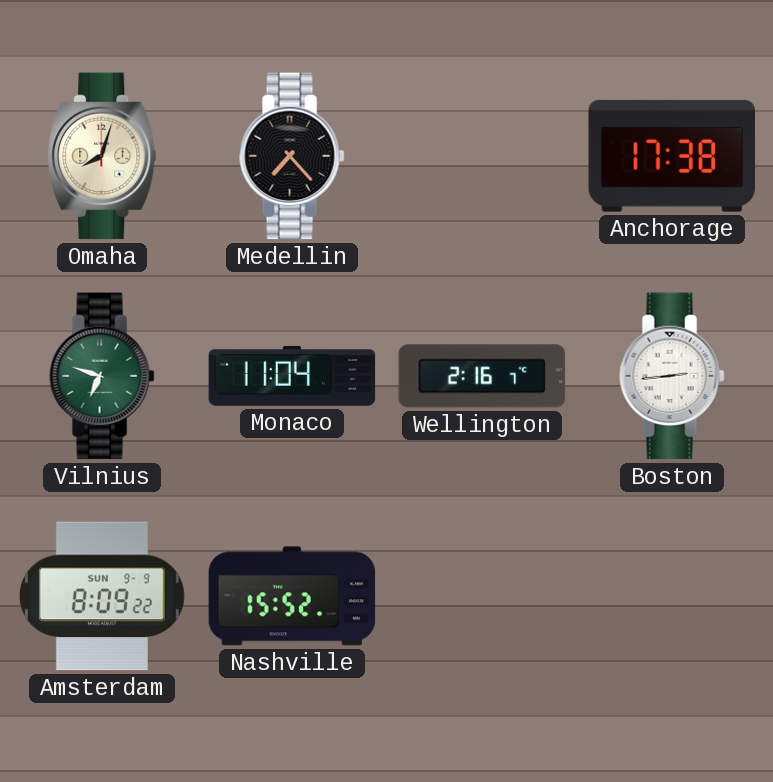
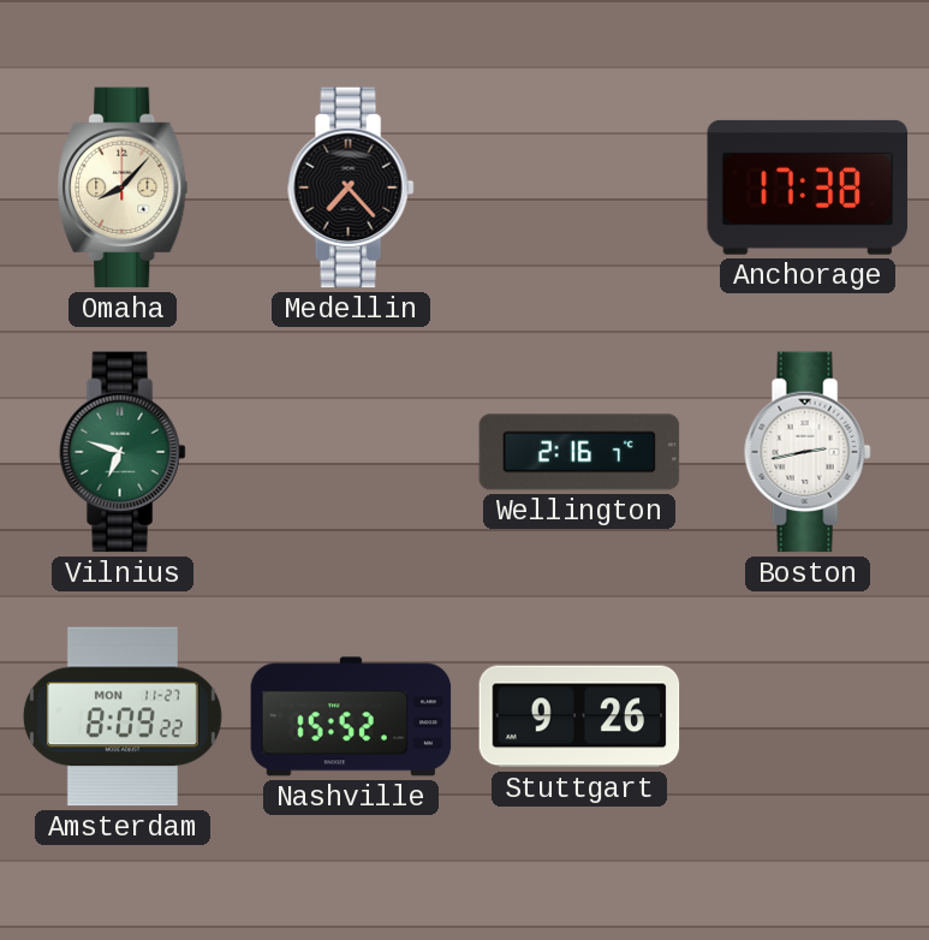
Omaha: 8:03 -> 8:07 (123, 188)
Monaco: 11:04 -> none (292, 377)
Boston: 2:44 -> 2:43 (808, 452)
Amsterdam date: SUN 9-9 -> MON 11-27 (123, 716)
Stuttgart: none -> 9:26 (579, 716)
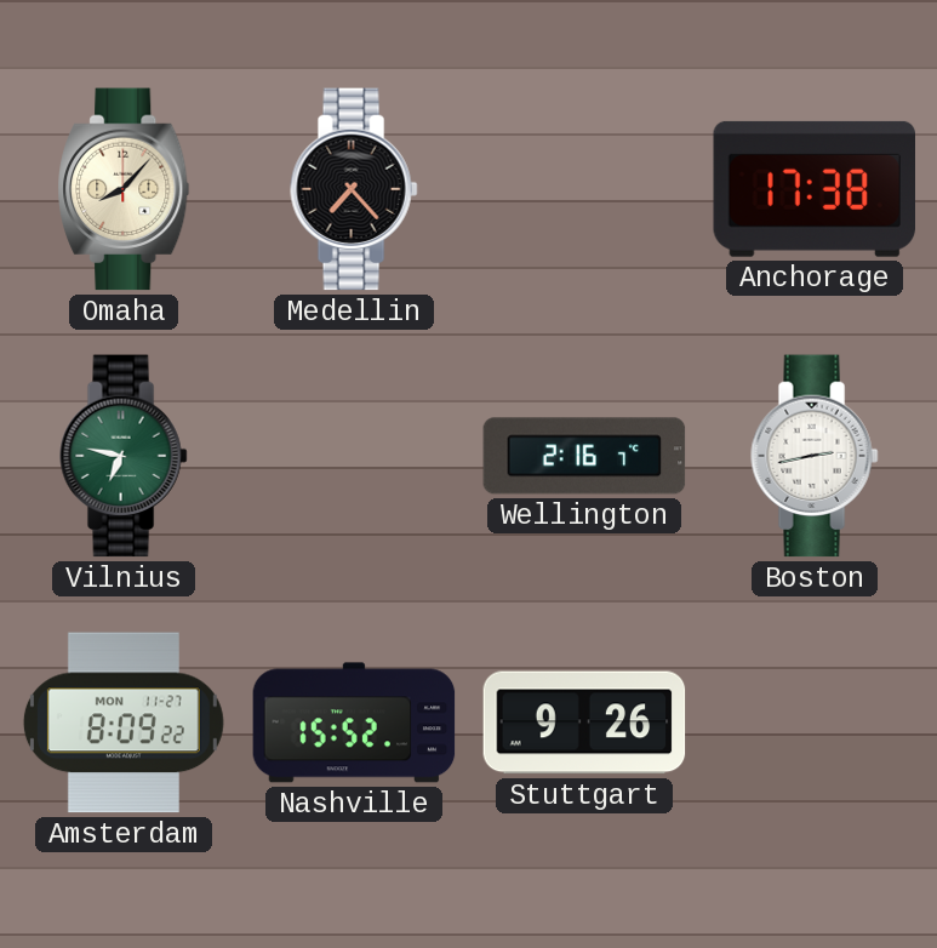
Vilnius: 6:48 -> 6:47 (124, 456)
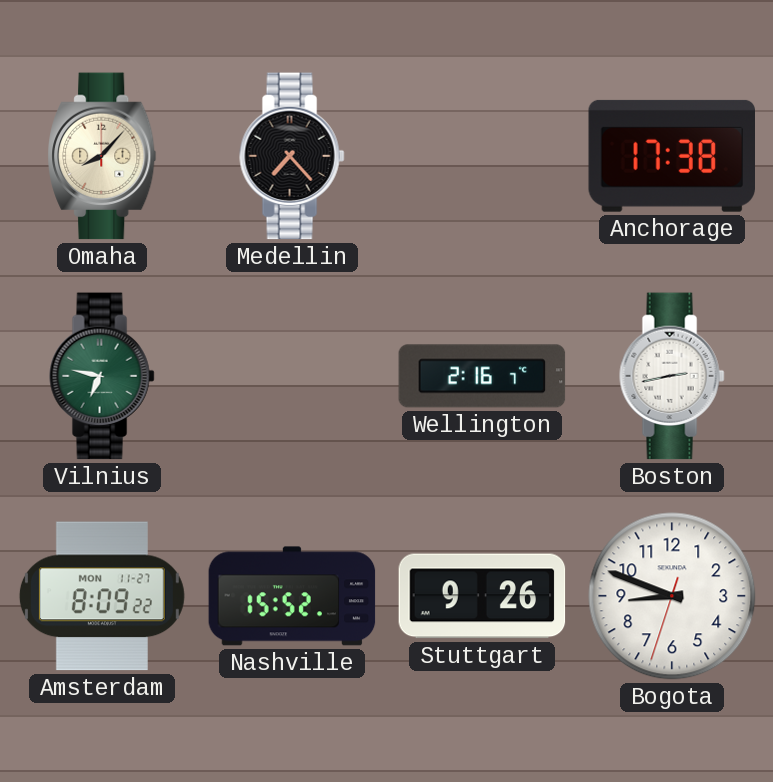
Bogota: none -> 8:48 (672, 596)
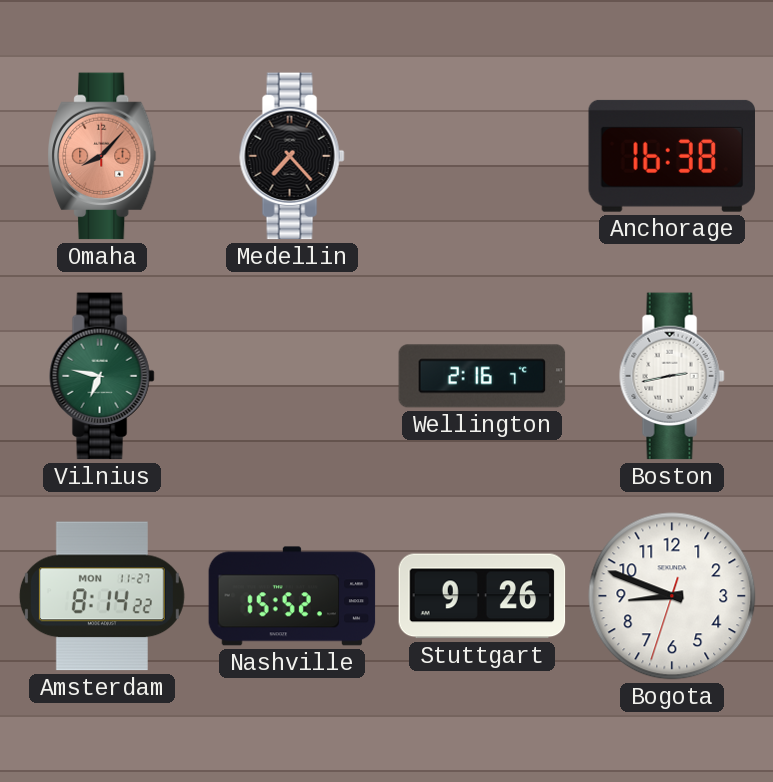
Omaha dial: cream -> salmon (102, 156)
Anchorage: 17:38 -> 16:38 (672, 156)
Amsterdam: 8:09 -> 8:14 (102, 596)
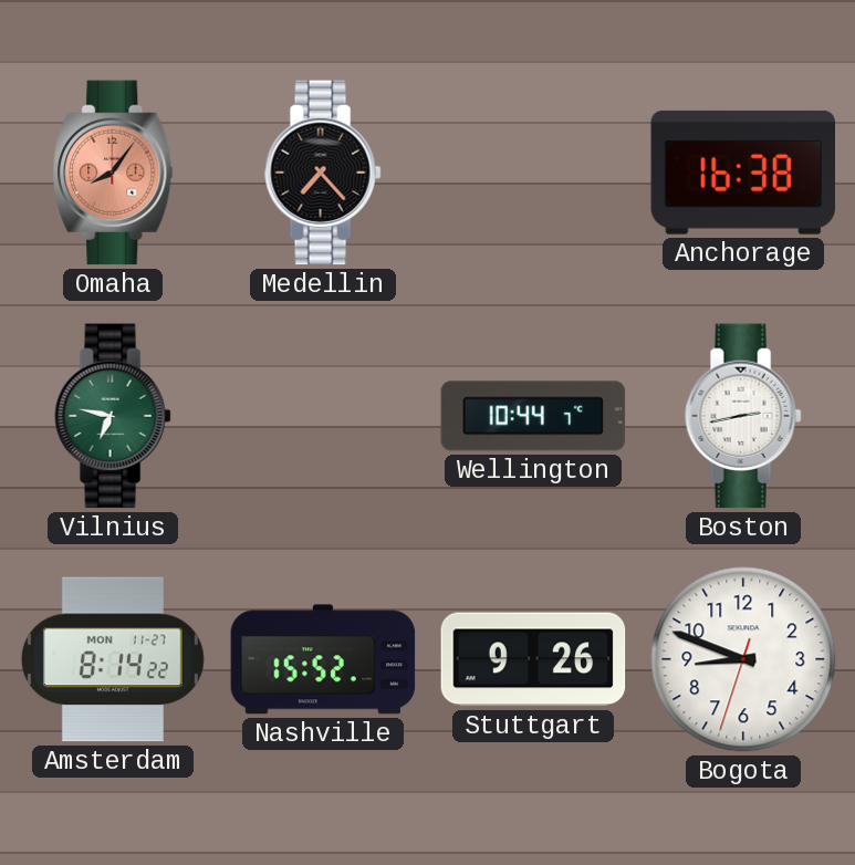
Omaha: 8:07 -> 8:06 (113, 173)
Wellington: 2:16 -> 10:44 (533, 416)
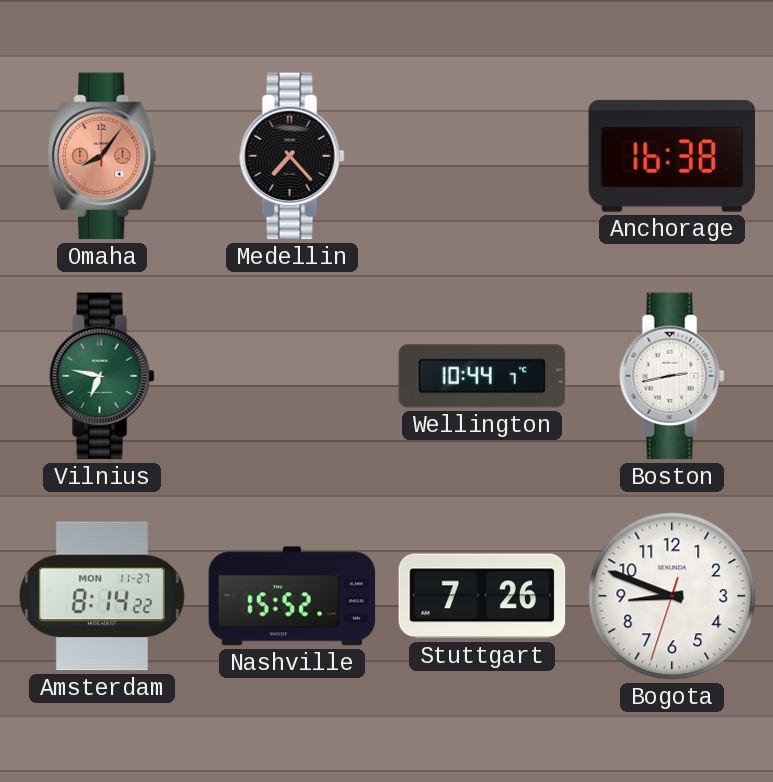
Stuttgart: 9:26 -> 7:26 (482, 596)
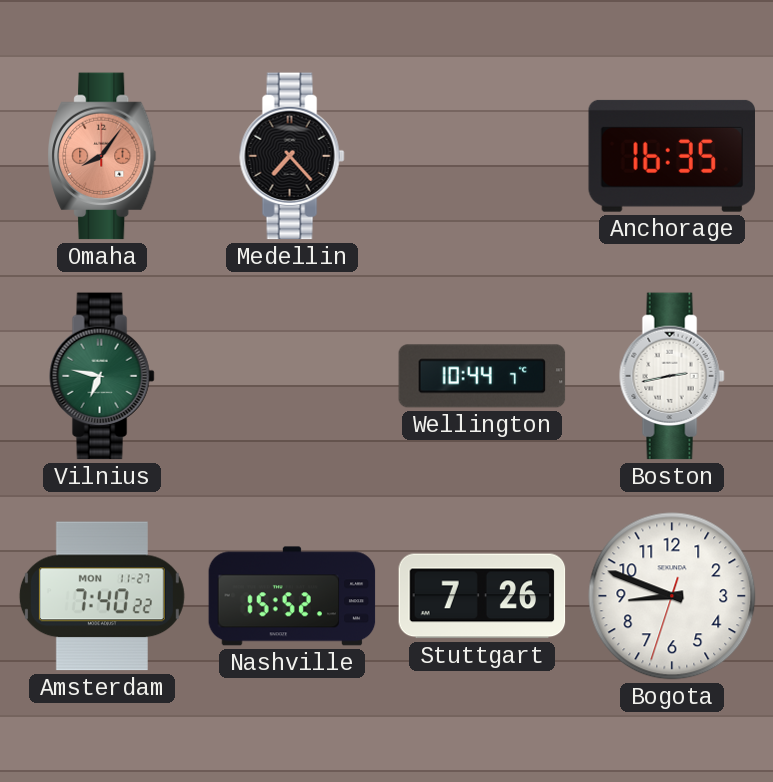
Anchorage: 16:38 -> 16:35 (672, 156)
Amsterdam: 8:14 -> 7:40 (102, 596)
